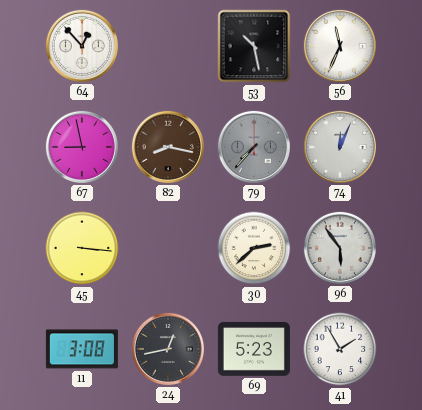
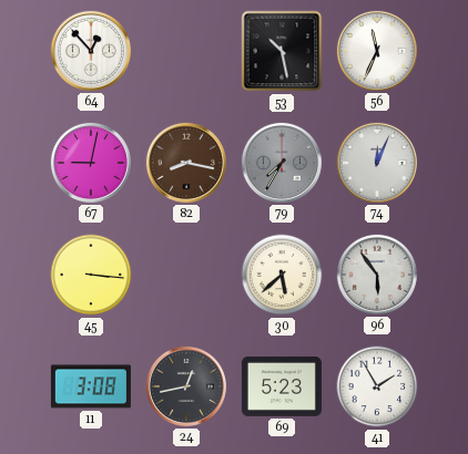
67: 8:58 -> 9:02 (91, 163)
79: 7:37 -> 7:35 (282, 163)
30: 2:38 -> 5:38 (282, 275)
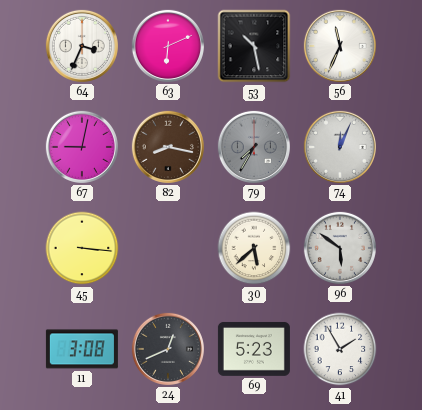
64: 12:53 -> 3:34 (82, 46)
63: none -> 6:11 (168, 46)
96: 5:54 -> 5:51 (340, 248)
24: 12:43 -> 12:41 (168, 349)
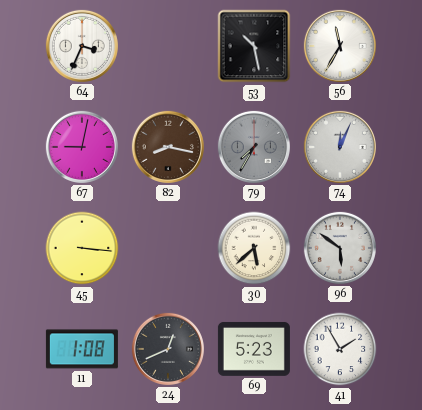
63: 6:11 -> none (168, 46)
56: 11:34 -> 11:35 (340, 46)
11: 3:08 -> 1:08 (82, 349)
